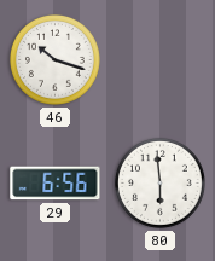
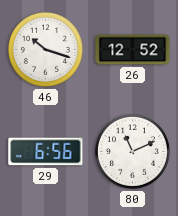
26: none -> 12:52 (133, 50)
80: 5:59 -> 11:11 (132, 151)
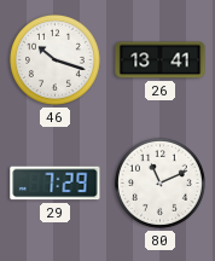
26: 12:52 -> 13:41 (161, 60)
29: 6:56 -> 7:29 (56, 184)
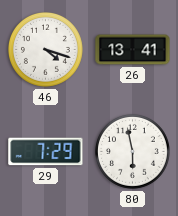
46: 10:18 -> 4:18 (45, 49)
80: 11:11 -> 5:58 (132, 151)
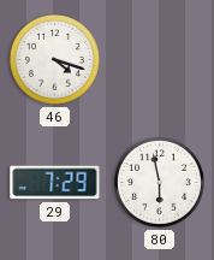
26: 13:41 -> none (133, 50)
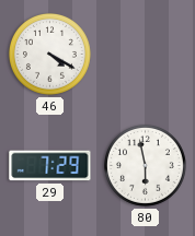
46: 4:18 -> 4:20 (49, 54)
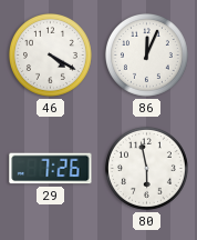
86: none -> 12:04 (146, 54)
29: 7:29 -> 7:26 (51, 169)
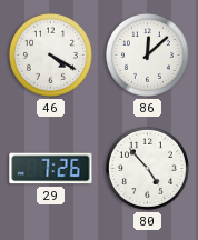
86: 12:04 -> 12:08 (147, 54)
80: 5:58 -> 4:53 (147, 168)
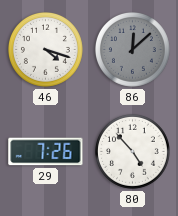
46: 4:20 -> 4:18 (45, 49)
86 dial: white -> grey (132, 49)
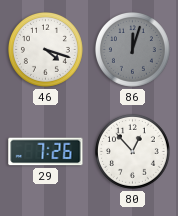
86: 12:08 -> 12:03 (132, 49)
80: 4:53 -> 12:53 (132, 151)
